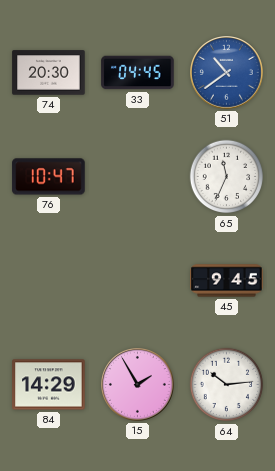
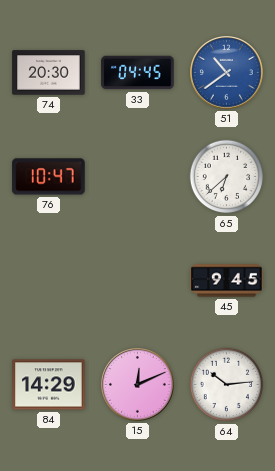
65: 11:34 -> 6:38 (227, 177)
15: 1:55 -> 12:11 (138, 385)
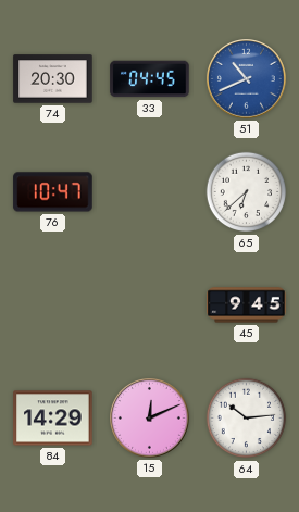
51: 10:39 -> 10:41 (247, 79)
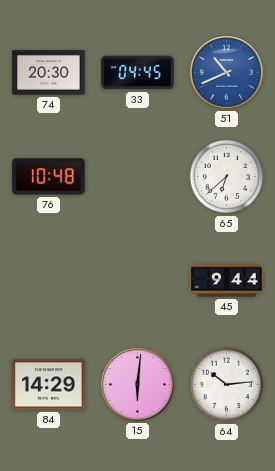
76: 10:47 -> 10:48 (49, 177)
45: 9:45 -> 9:44 (227, 281)
15: 12:11 -> 6:01 (138, 385)
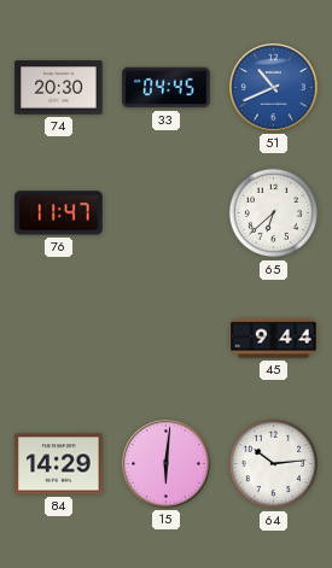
76: 10:48 -> 11:47 (59, 213)
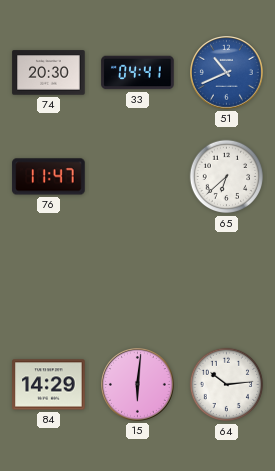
33: 04:45 -> 04:41 (138, 73)
45: 9:44 -> none (274, 339)
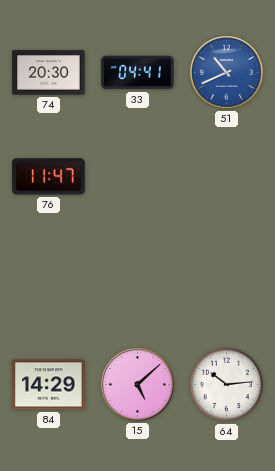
65: 6:38 -> none (227, 177)
15: 6:01 -> 5:08 (138, 385)
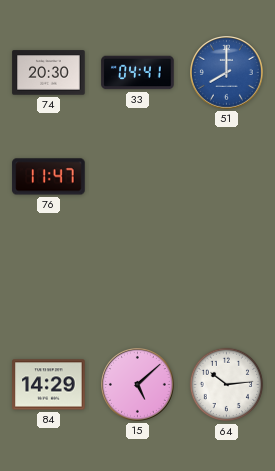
51: 10:41 -> 8:00 (227, 73)
